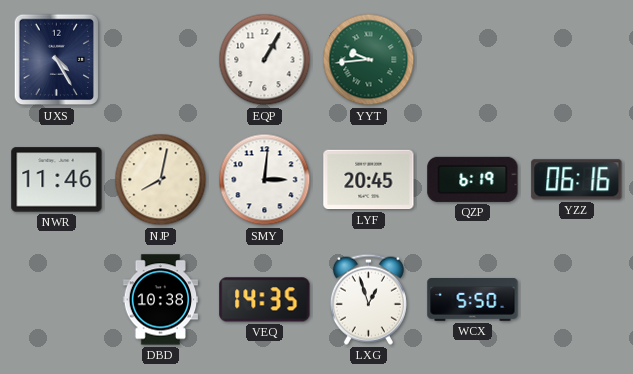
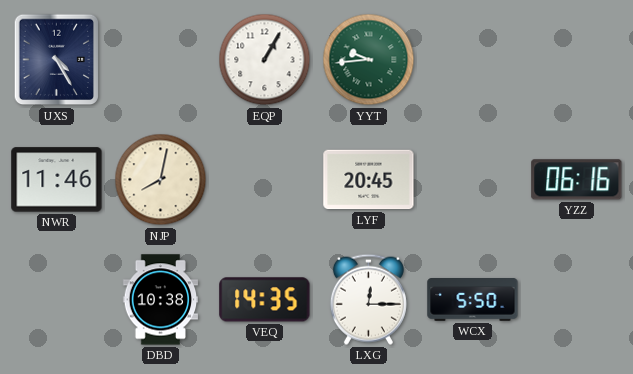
SMY: 3:01 -> none (265, 180)
QZP: 6:19 -> none (473, 179)
LXG: 12:57 -> 12:15 (368, 299)
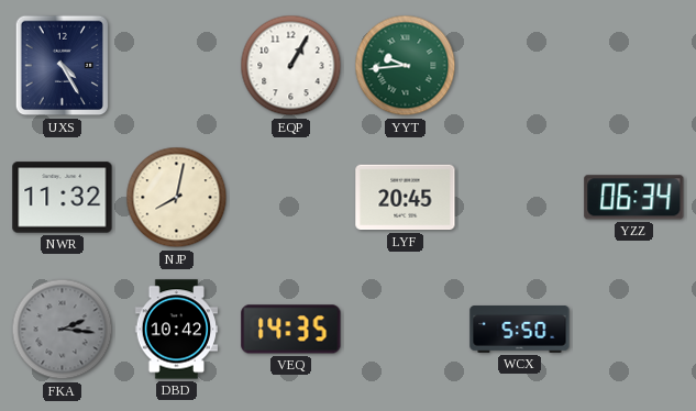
NWR: 11:46 -> 11:32 (63, 198)
YZZ: 06:16 -> 06:34 (634, 198)
FKA: none -> 2:16 (63, 330)
DBD: 10:38 -> 10:42 (177, 330)
LXG: 12:15 -> none (368, 299)
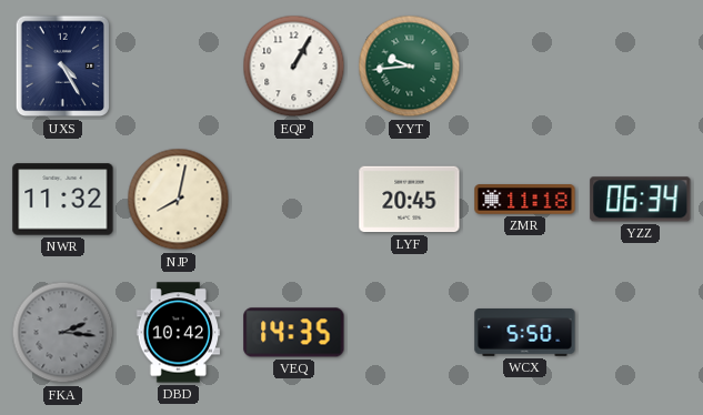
ZMR: none -> 11:18 (525, 200)
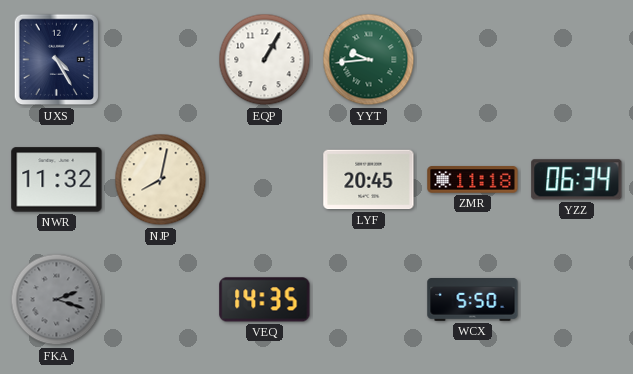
FKA: 2:16 -> 2:18 (57, 300)
DBD: 10:42 -> none (179, 333)
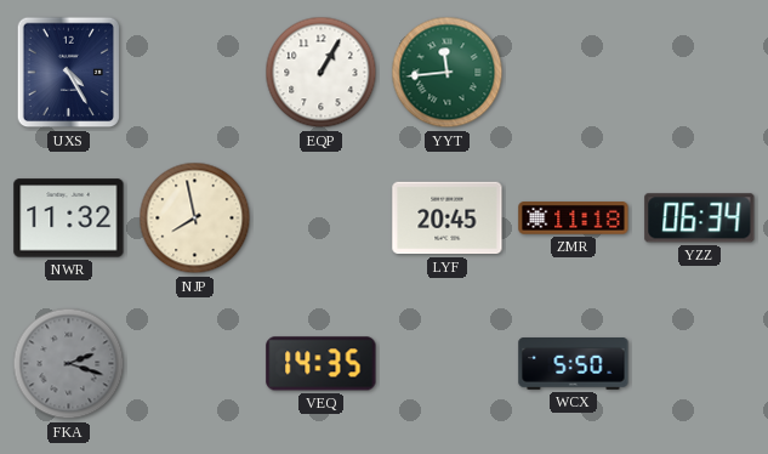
YYT: 9:44 -> 11:44 (448, 73)
NJP: 8:02 -> 7:58 (195, 219)
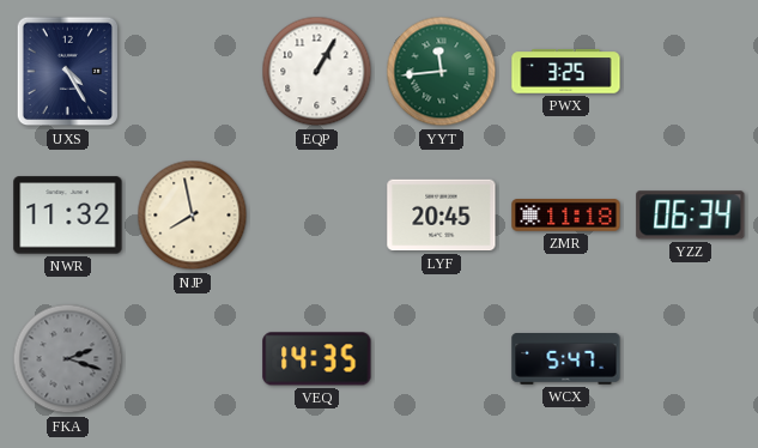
PWX: none -> 3:25 (566, 72)
WCX: 5:50 -> 5:47 (566, 359)
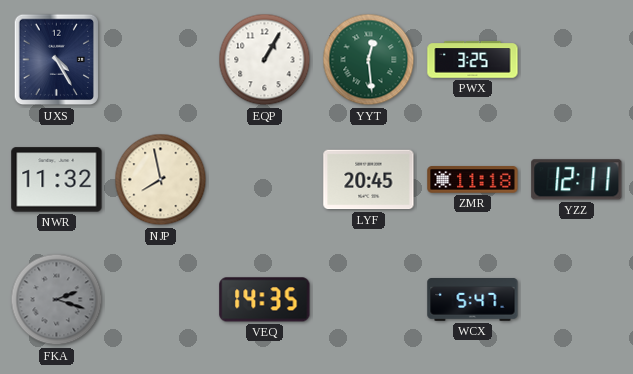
YYT: 11:44 -> 12:29 (369, 60)
YZZ: 06:34 -> 12:11 (577, 180)
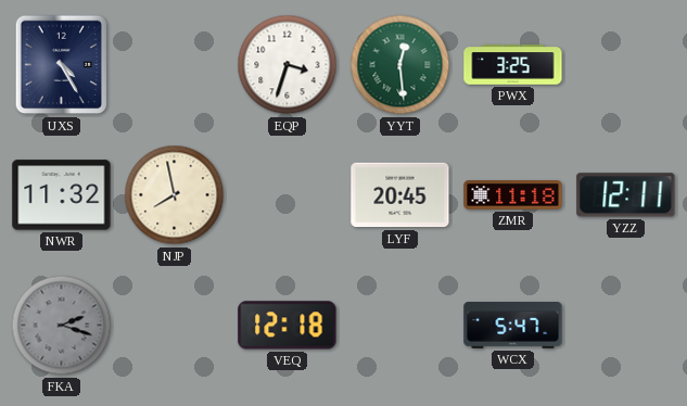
EQP: 1:05 -> 3:33 (288, 65)
VEQ: 14:35 -> 12:18 (288, 326)
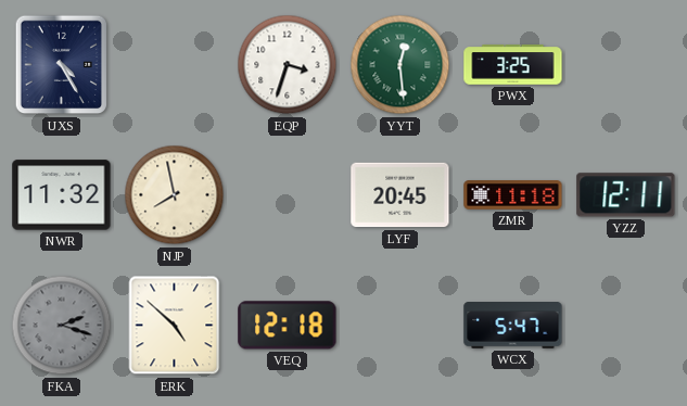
ERK: none -> 4:52 (175, 326)
